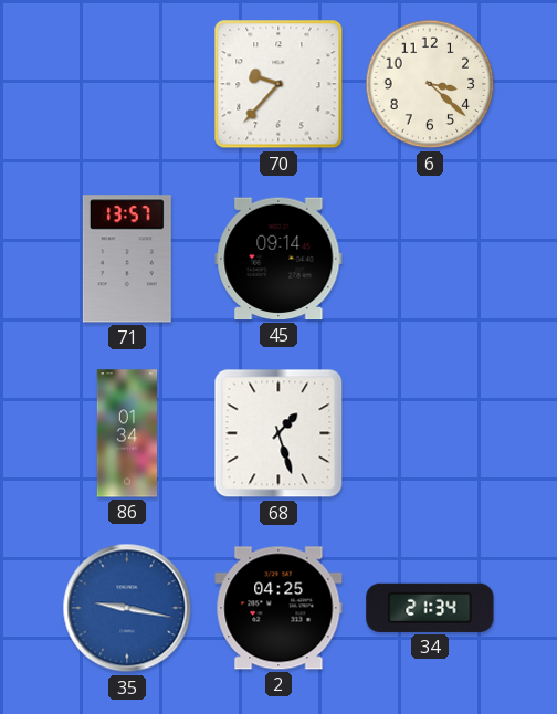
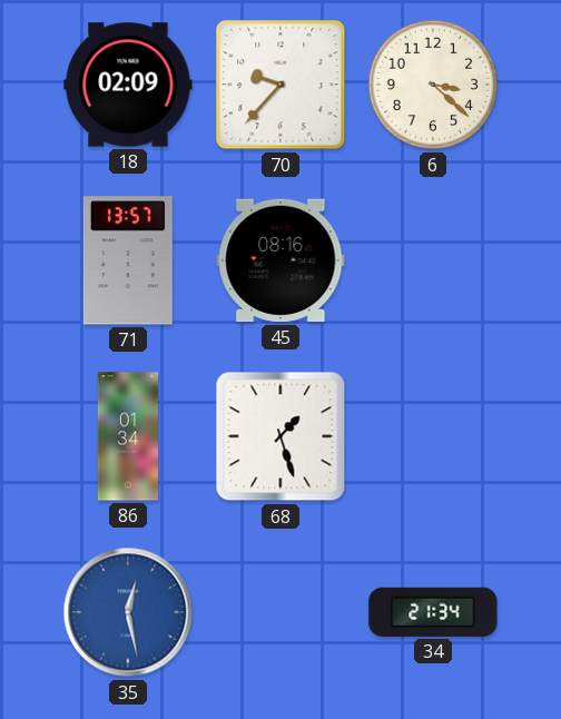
18: none -> 02:09 (128, 85)
45: 09:14 -> 08:16 (280, 260)
35: 9:17 -> 12:28 (128, 612)
2: 04:25 -> none (278, 608)
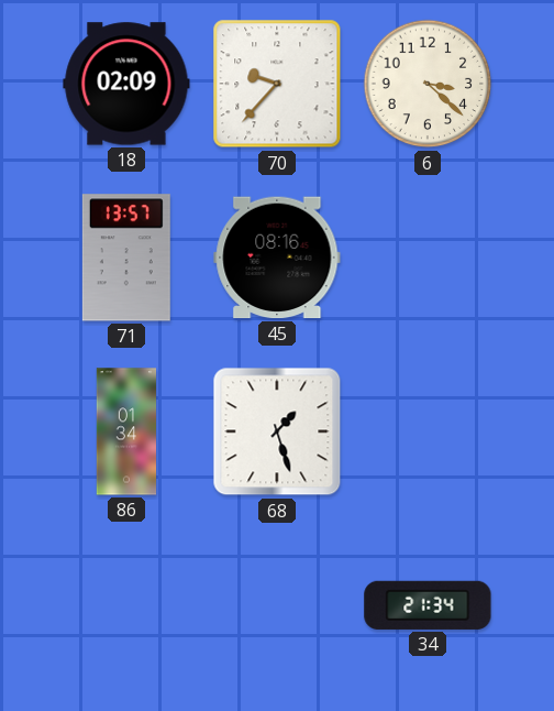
35: 12:28 -> none (128, 612)
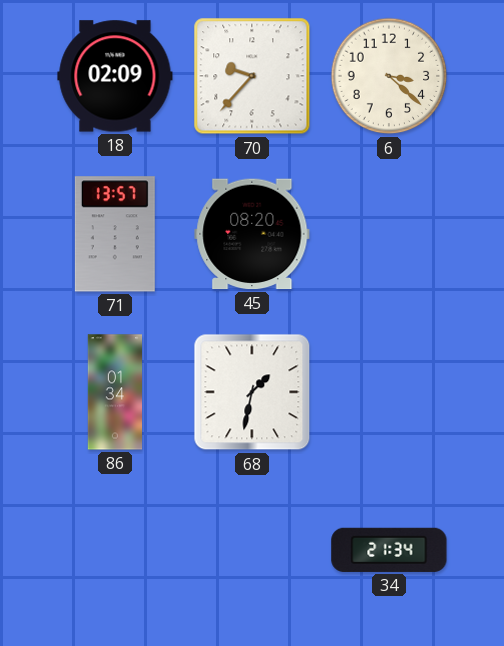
45: 08:16 -> 08:20 (252, 234)
68: 1:27 -> 1:32 (252, 392)
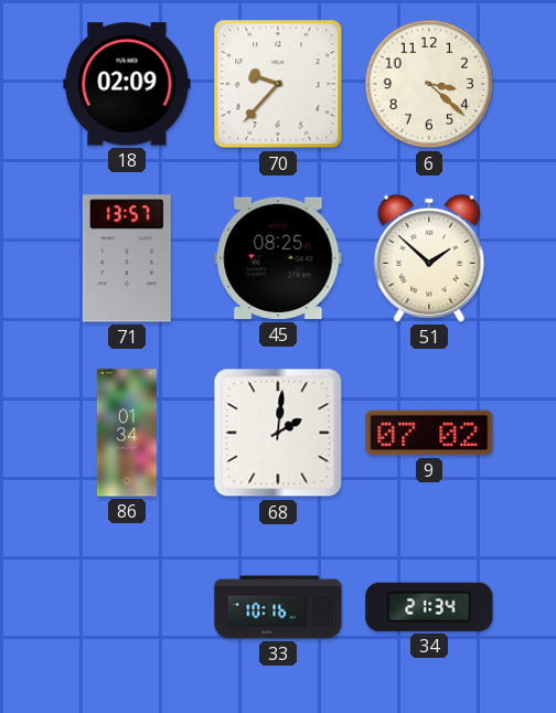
45: 08:20 -> 08:25 (278, 258)
51: none -> 1:52 (429, 258)
68: 1:32 -> 2:01 (278, 433)
9: none -> 07:02 (429, 433)
33: none -> 10:16 (278, 607)
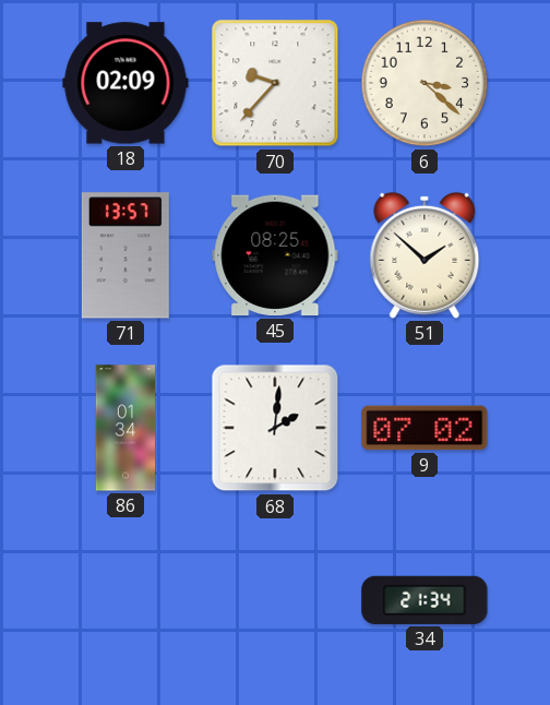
33: 10:16 -> none (278, 607)
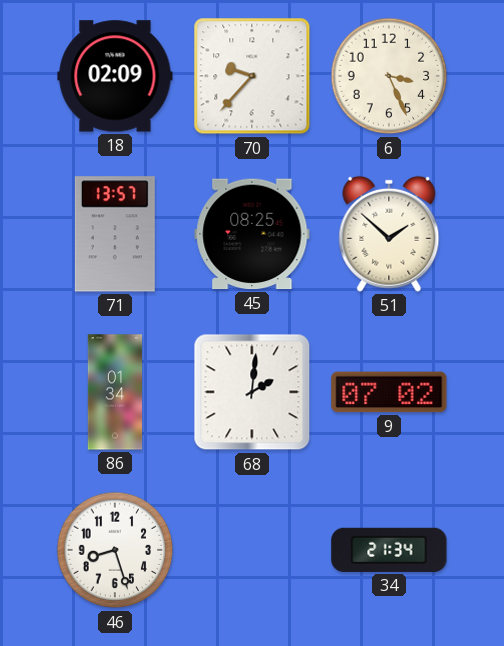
6: 3:22 -> 3:26 (389, 76)
46: none -> 8:27 (115, 550)
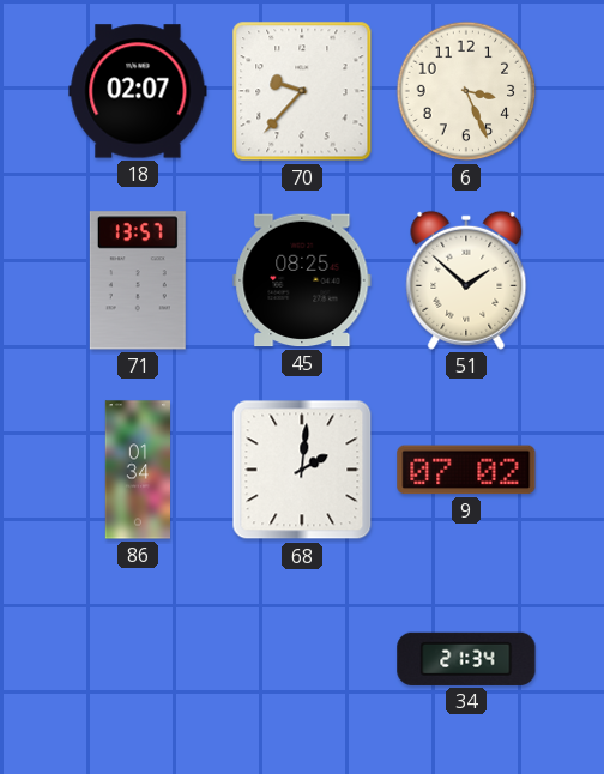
18: 02:09 -> 02:07 (138, 91)
46: 8:27 -> none (115, 550)
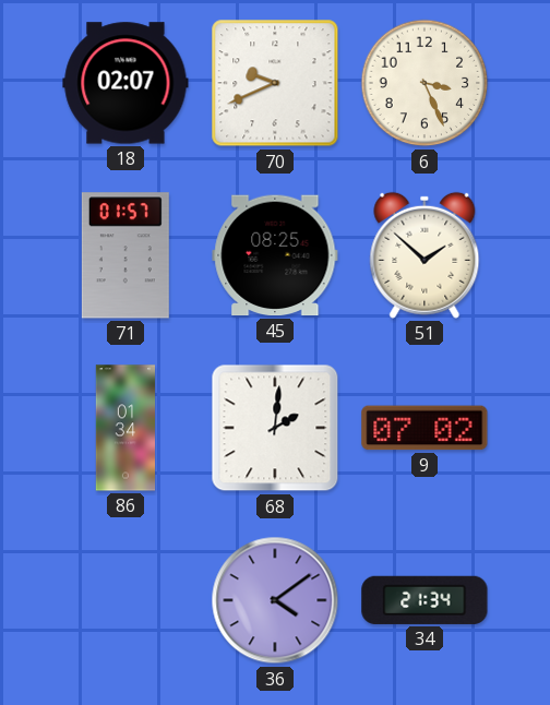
70: 9:37 -> 9:41 (275, 83)
71: 13:57 -> 01:57 (125, 255)
36: none -> 4:09 (275, 600)
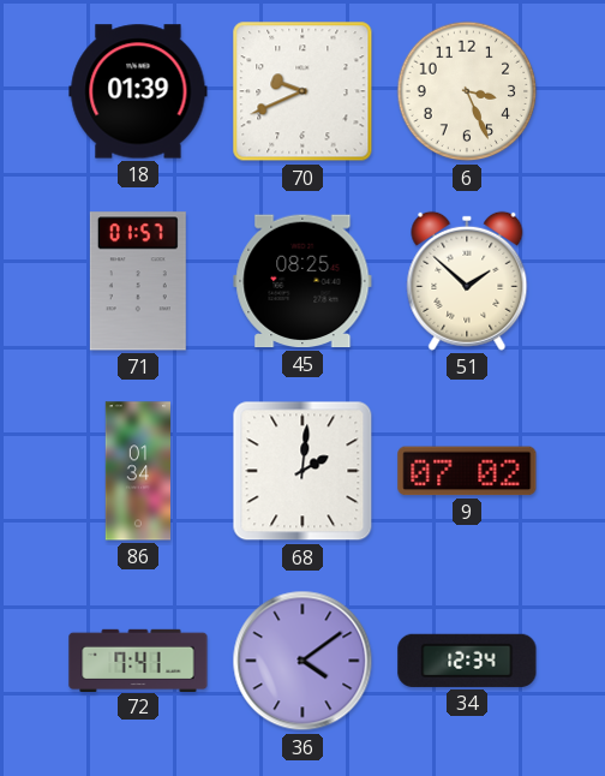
18: 02:07 -> 01:39 (138, 91)
72: none -> 7:41 (138, 659)
34: 21:34 -> 12:34 (467, 661)
